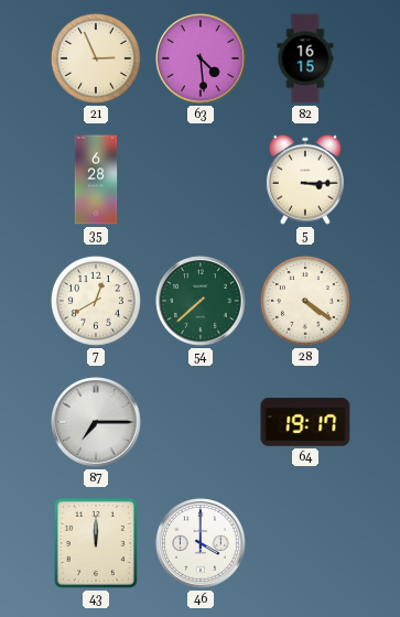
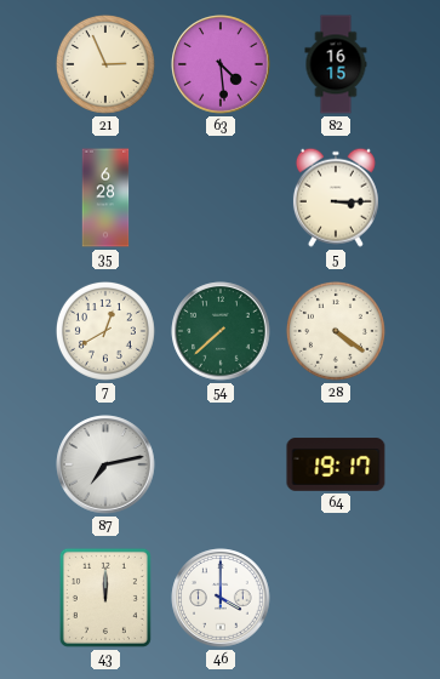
87: 7:15 -> 7:13 (105, 464)
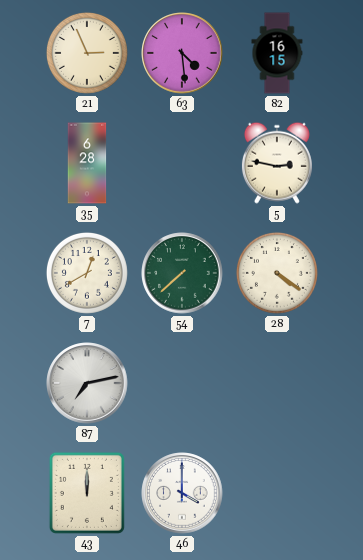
5: 3:15 -> 2:47 (277, 163)
64: 19:17 -> none (336, 464)
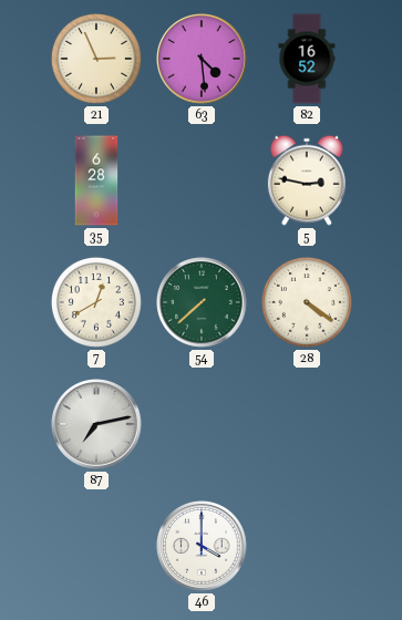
82: 16:15 -> 16:52 (307, 59)
43: 12:00 -> none (87, 493)
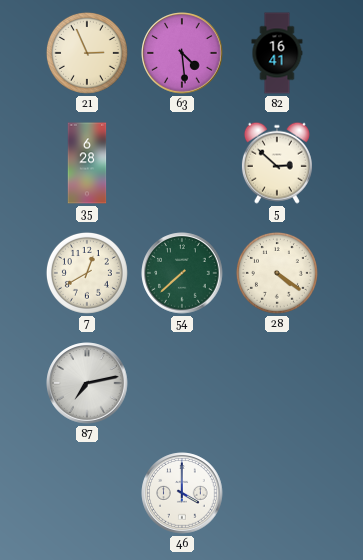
82: 16:52 -> 16:41 (277, 53)
5: 2:47 -> 2:52 (277, 163)
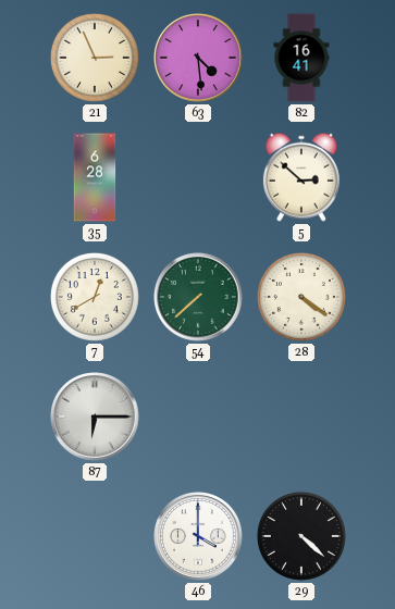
87: 7:13 -> 6:15 (95, 417)
29: none -> 4:22 (301, 536)
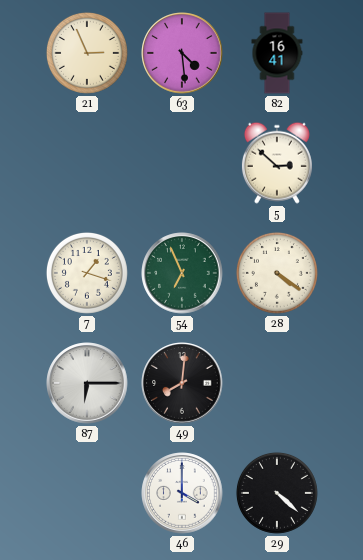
35: 6:28 -> none (95, 177)
7: 12:40 -> 1:18 (87, 273)
54: 7:38 -> 6:56 (182, 273)
49: none -> 8:01 (182, 383)
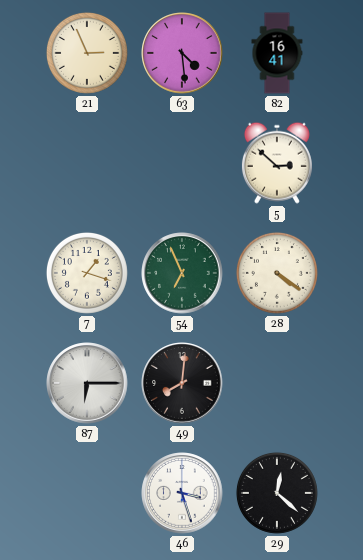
46: 4:00 -> 3:27 (182, 493)
29: 4:22 -> 12:22 (277, 493)
